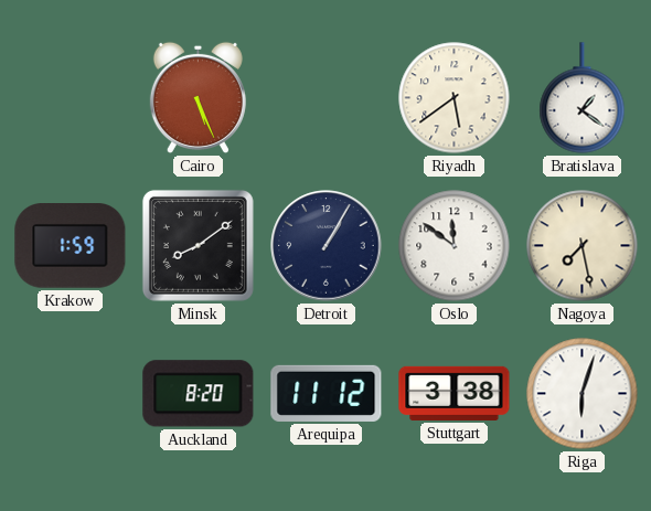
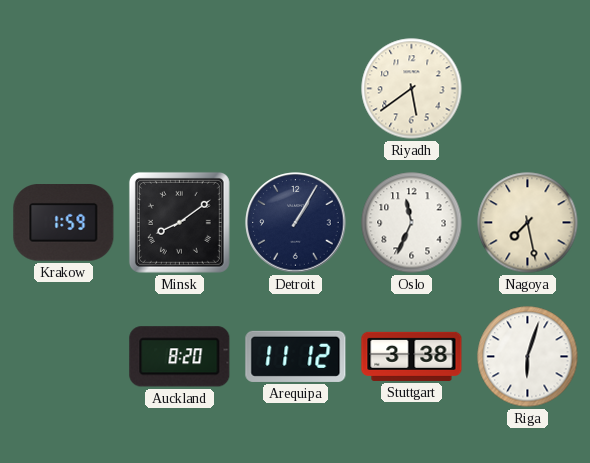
Cairo: 5:26 -> none (198, 97)
Bratislava: 1:21 -> none (583, 98)
Oslo: 11:51 -> 11:34 (412, 223)
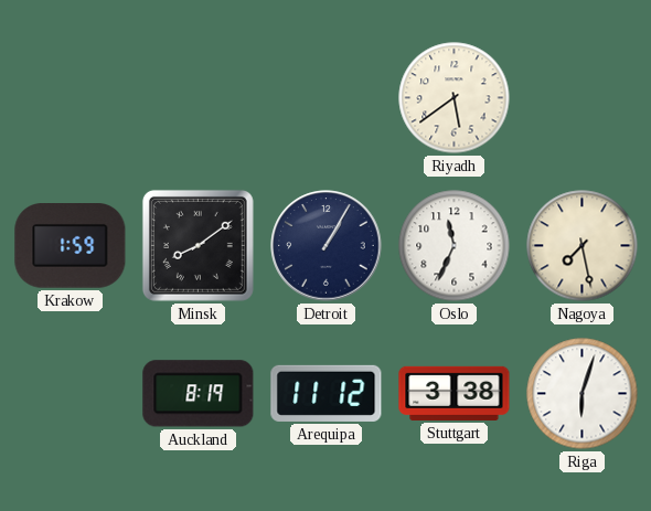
Auckland: 8:20 -> 8:19 (199, 394)
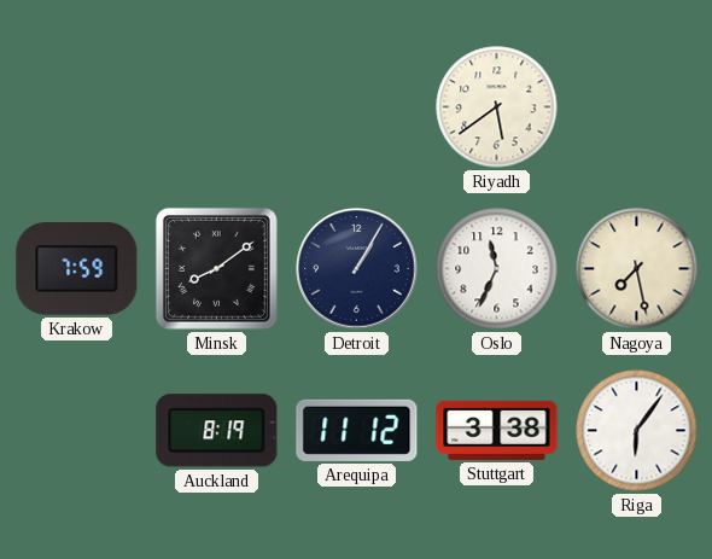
Krakow: 1:59 -> 7:59 (77, 269)
Riga: 6:03 -> 6:06 (637, 431)
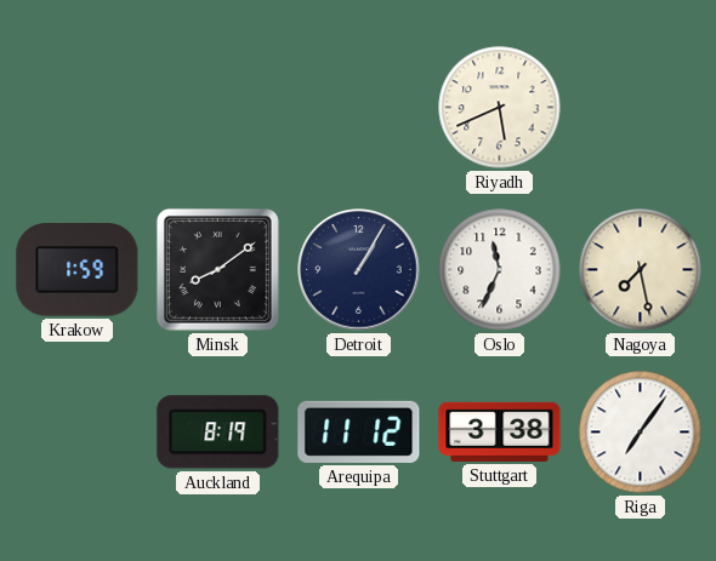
Riyadh: 5:39 -> 5:41 (500, 108)
Krakow: 7:59 -> 1:59 (78, 270)
Riga: 6:06 -> 7:06 (641, 433)
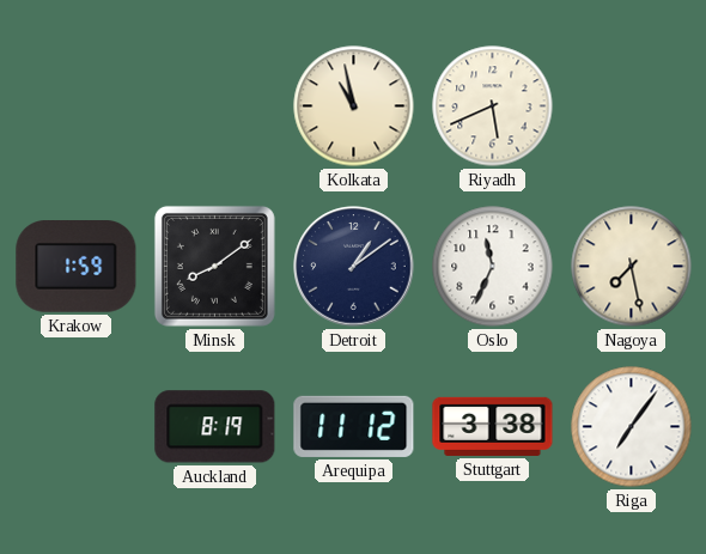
Kolkata: none -> 10:58 (354, 106)
Detroit: 1:05 -> 1:09 (354, 267)
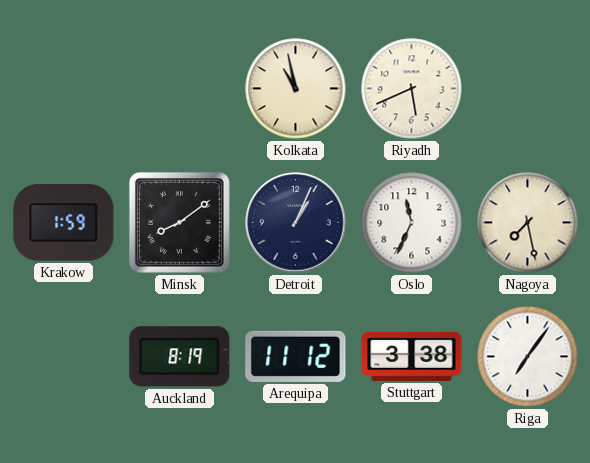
Detroit: 1:09 -> 1:04 (296, 223)
